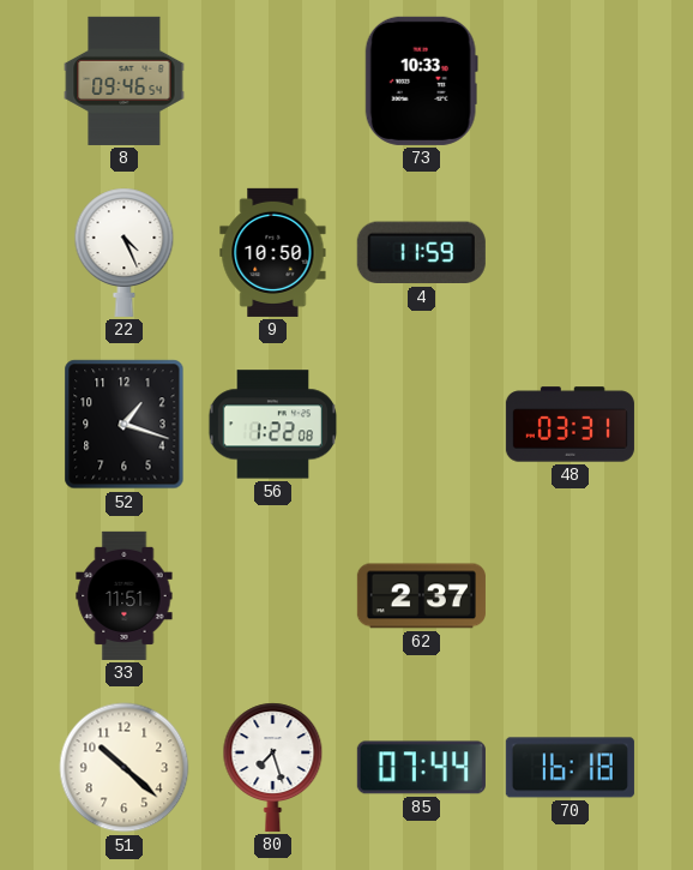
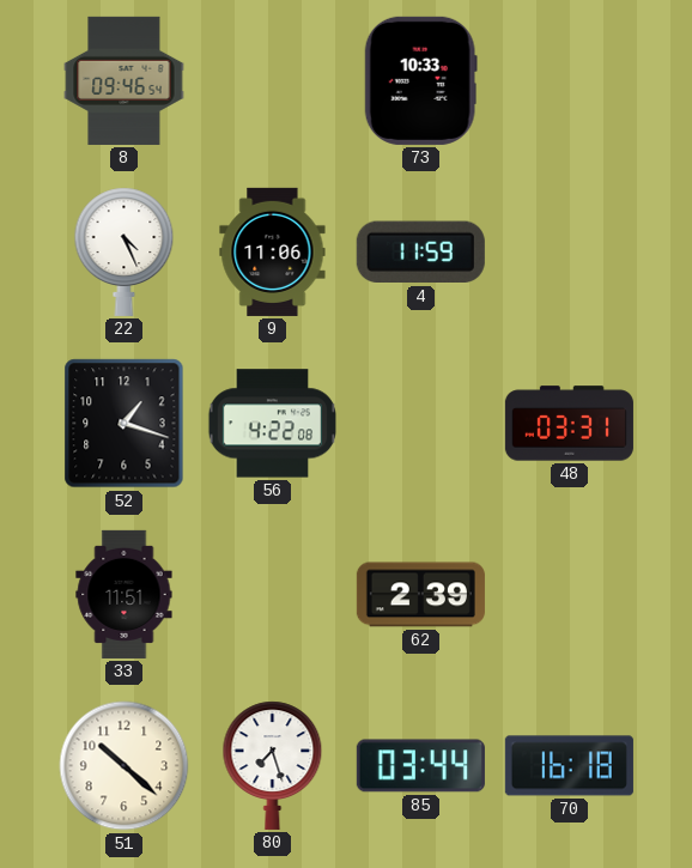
9: 10:50 -> 11:06 (273, 251)
56: 1:22 -> 4:22 (272, 424)
62: 2:37 -> 2:39 (420, 595)
85: 07:44 -> 03:44 (420, 766)
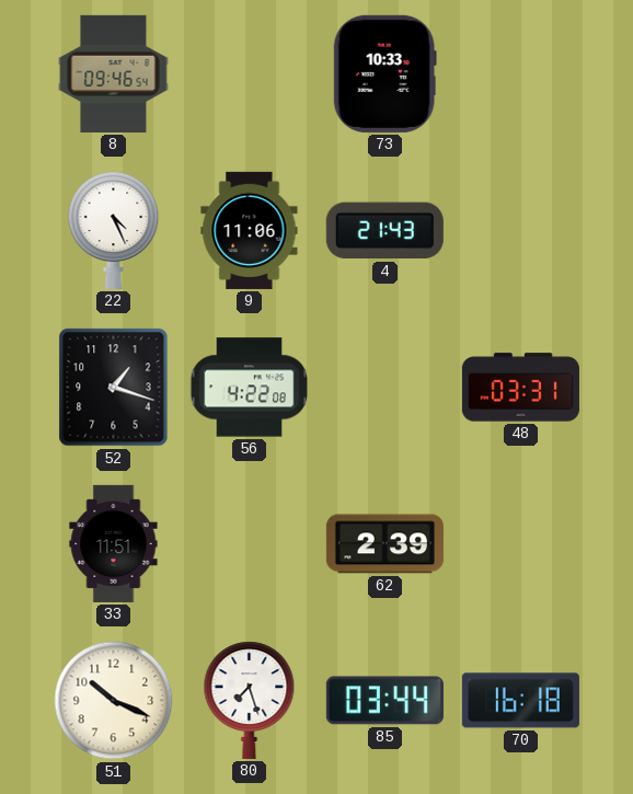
4: 11:59 -> 21:43 (384, 231)
51: 10:22 -> 10:19 (114, 701)
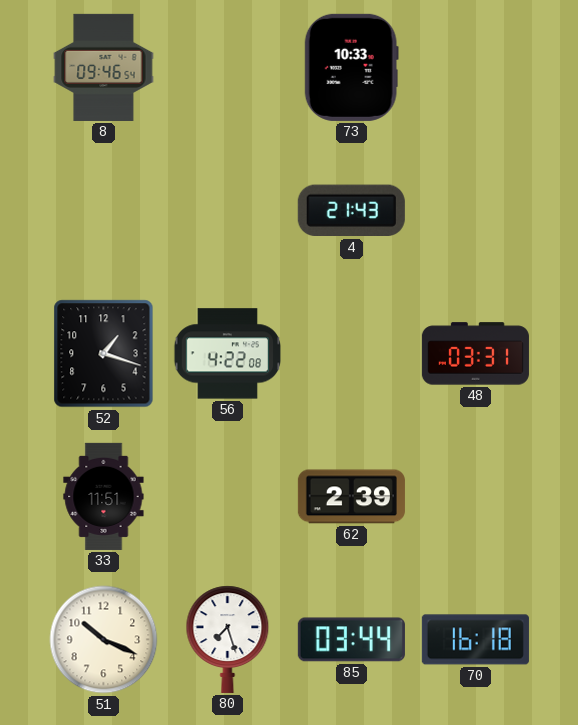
22: 4:26 -> none (114, 230)
9: 11:06 -> none (250, 230)
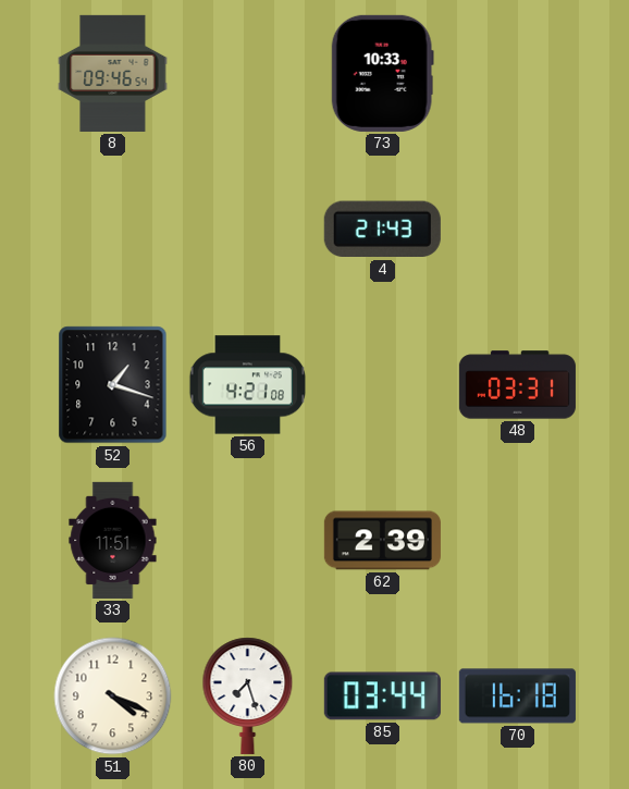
56: 4:22 -> 4:21 (247, 385)
51: 10:19 -> 4:19 (113, 696)
